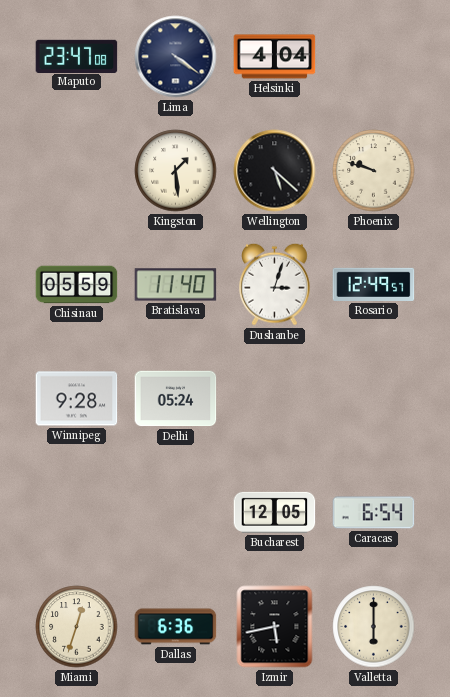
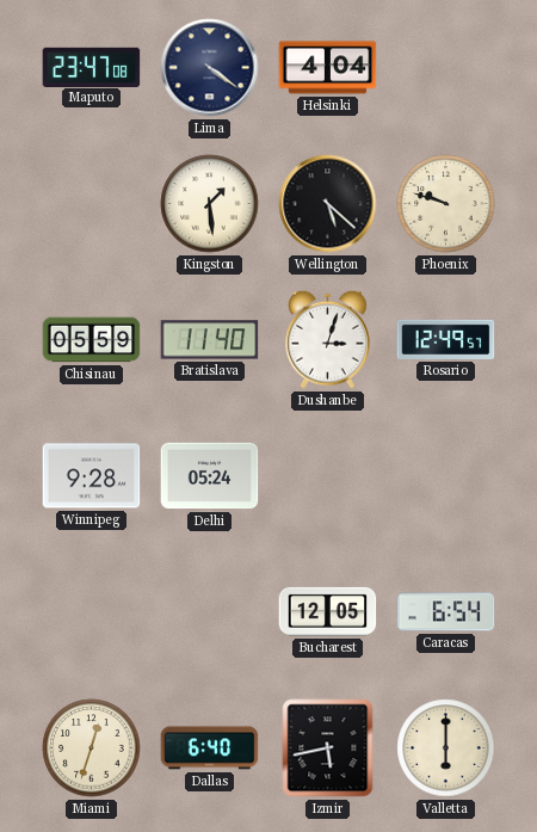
Dallas: 6:36 -> 6:40 (210, 748)
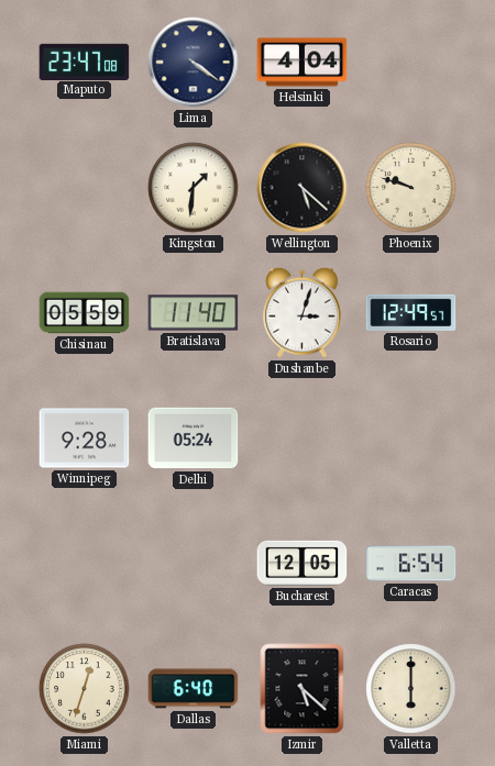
Kingston: 1:29 -> 1:31 (194, 188)
Izmir: 5:43 -> 5:22 (302, 689)
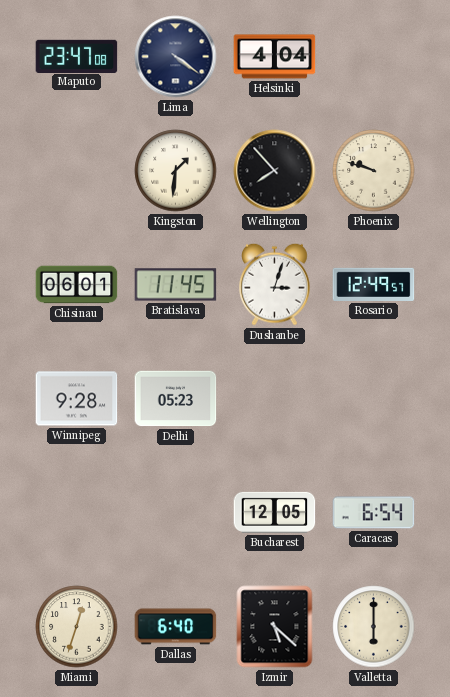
Wellington: 5:22 -> 7:53 (275, 171)
Chisinau: 05:59 -> 06:01 (77, 285)
Bratislava: 11:40 -> 11:45 (176, 285)
Delhi: 05:24 -> 05:23 (176, 399)
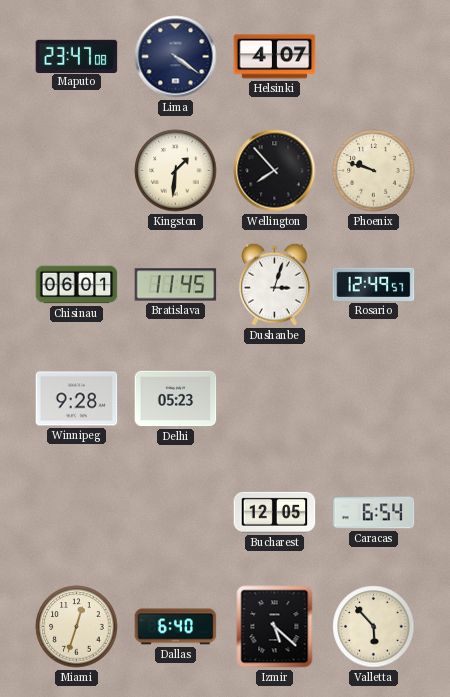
Helsinki: 4:04 -> 4:07 (275, 57)
Valletta: 6:00 -> 5:53 (374, 627)
